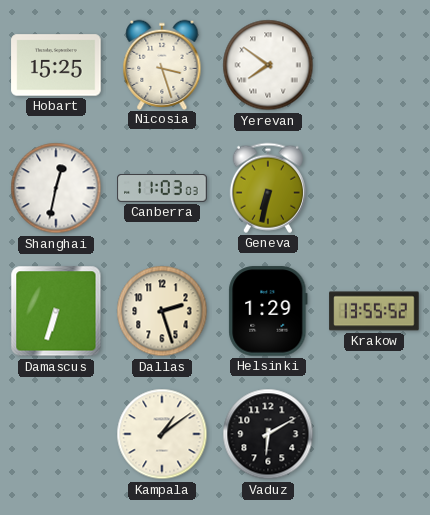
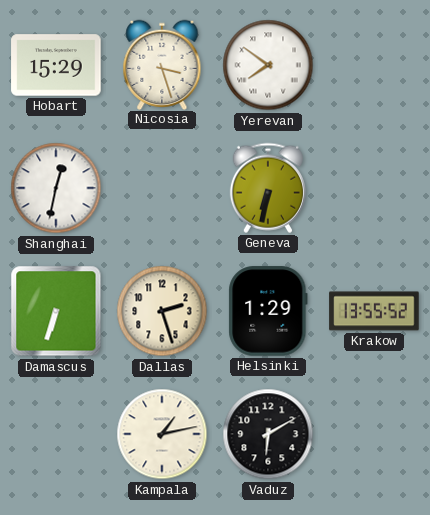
Hobart: 15:25 -> 15:29 (56, 65)
Canberra: 11:03 -> none (162, 189)
Kampala: 1:09 -> 1:13 (162, 434)
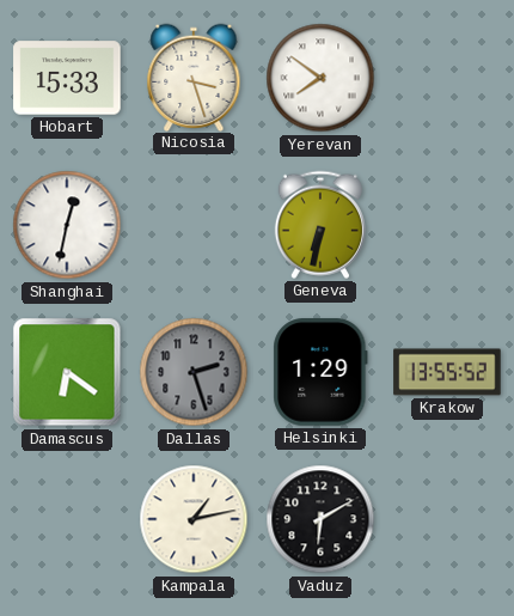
Hobart: 15:29 -> 15:33 (67, 78)
Damascus: 6:33 -> 6:21 (67, 372)
Dallas dial: cream -> grey (194, 372)
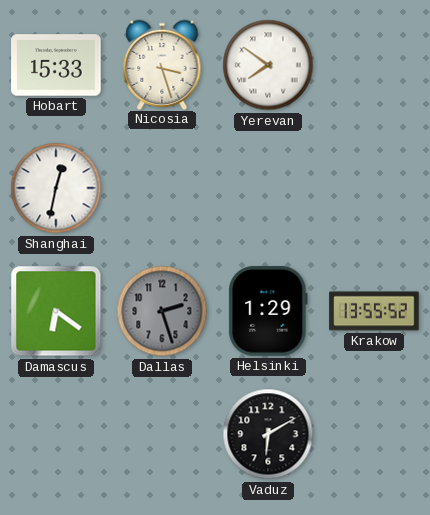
Geneva: 6:32 -> none (320, 225)
Kampala: 1:13 -> none (194, 519)
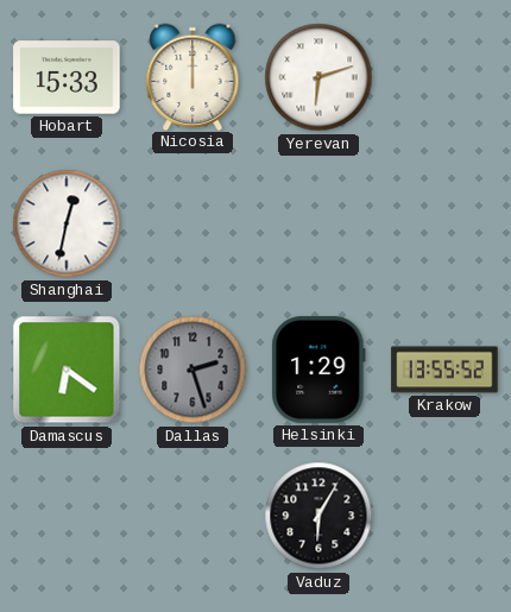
Nicosia: 3:27 -> 12:00 (193, 76)
Yerevan: 7:51 -> 6:12 (318, 77)
Vaduz: 6:10 -> 6:05 (318, 516)
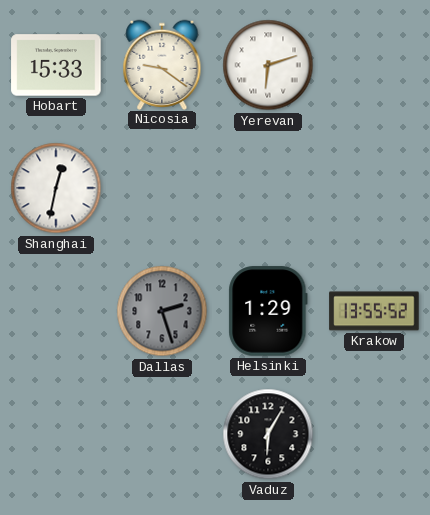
Nicosia: 12:00 -> 9:21 (162, 64)
Damascus: 6:21 -> none (67, 370)
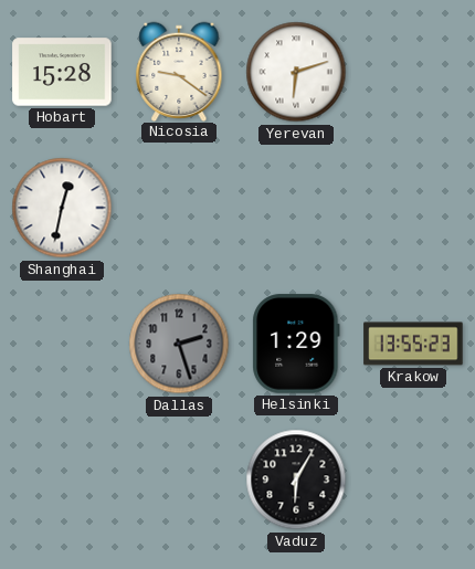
Hobart: 15:33 -> 15:28 (62, 72)
Krakow: 13:55:52 -> 13:55:23 (413, 344)
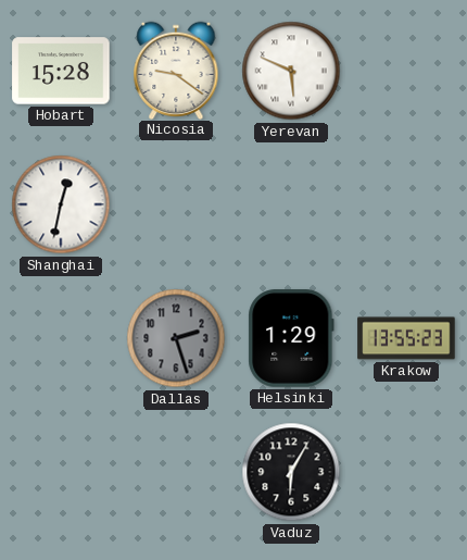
Yerevan: 6:12 -> 5:49 (291, 71)
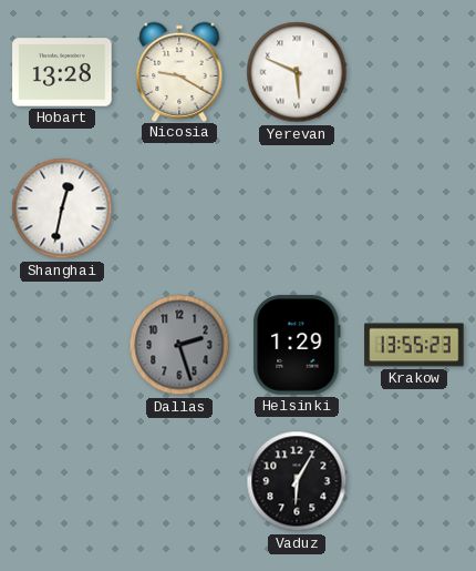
Hobart: 15:28 -> 13:28 (62, 72)
Nicosia: 9:21 -> 9:20 (179, 71)
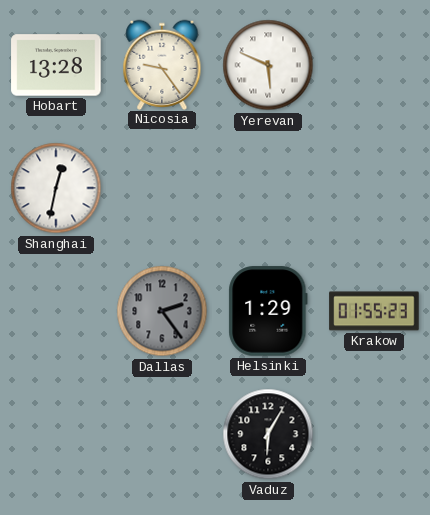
Nicosia: 9:20 -> 9:24 (162, 64)
Dallas: 2:27 -> 2:24 (162, 311)
Krakow: 13:55 -> 01:55 (374, 311)
